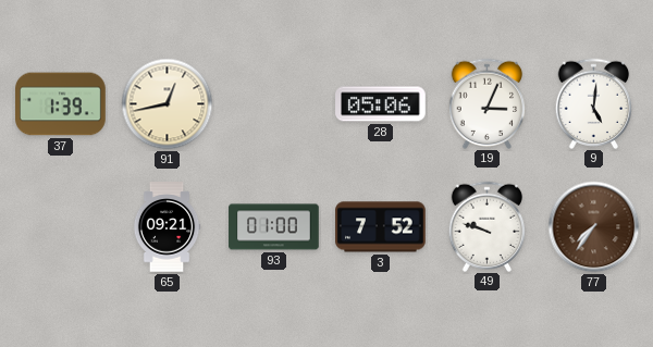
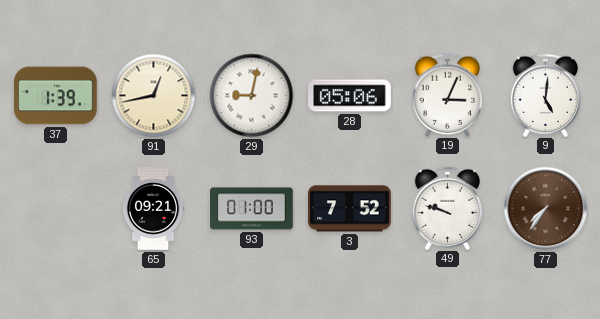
29: none -> 9:02 (252, 96)
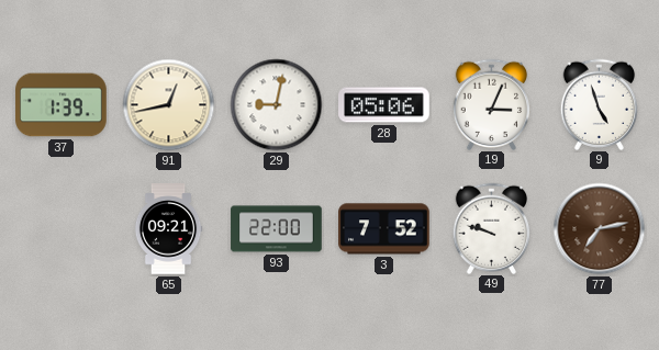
9: 5:01 -> 4:57 (600, 104)
93: 01:00 -> 22:00 (277, 229)
77: 7:36 -> 7:13 (600, 229)
